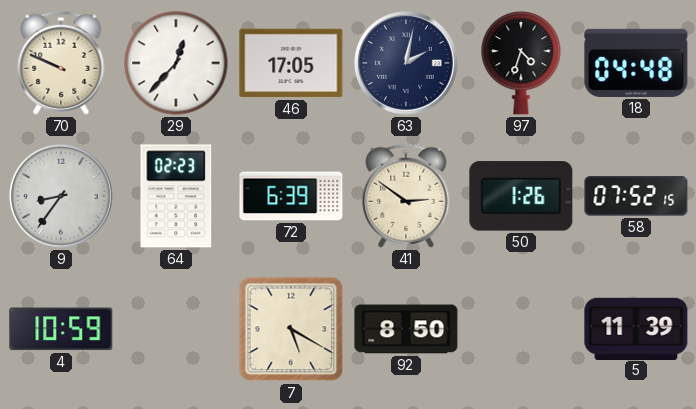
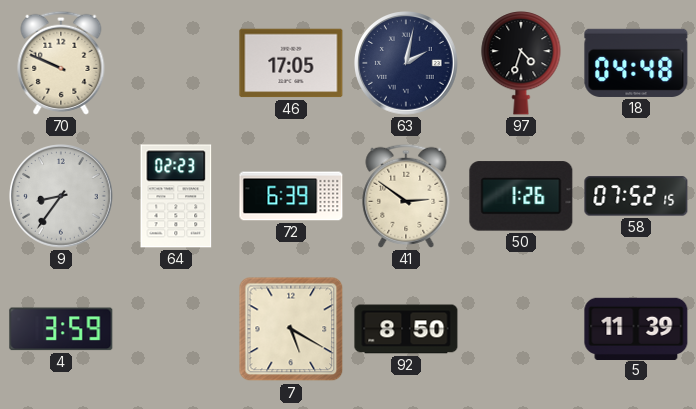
29: 12:37 -> none (176, 63)
4: 10:59 -> 3:59 (61, 329)
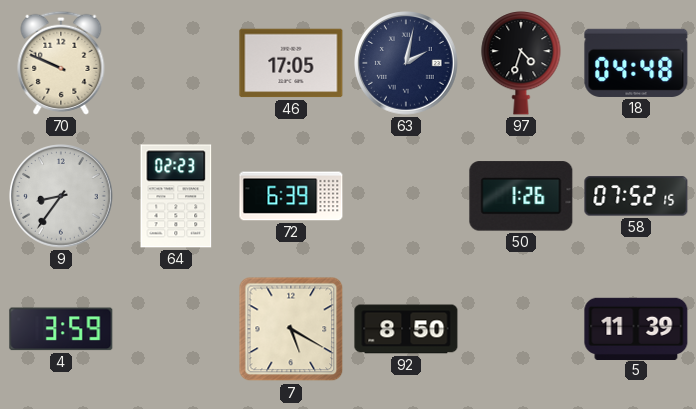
41: 2:51 -> none (406, 196)
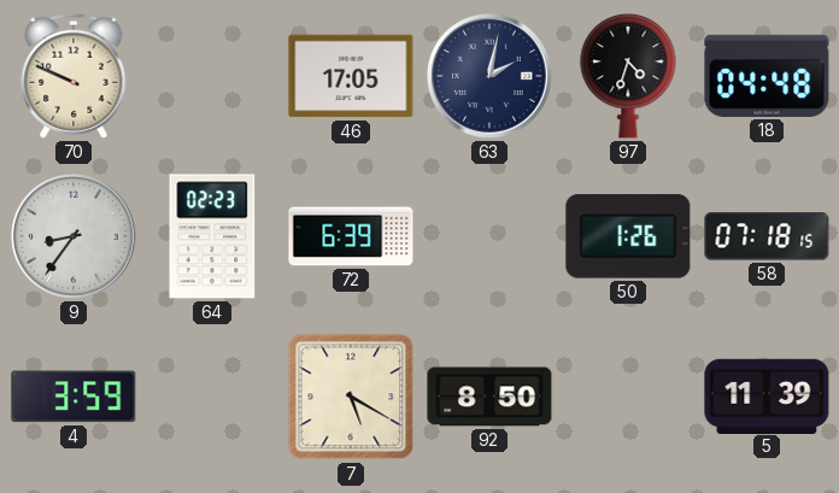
58: 07:52 -> 07:18 (767, 236)
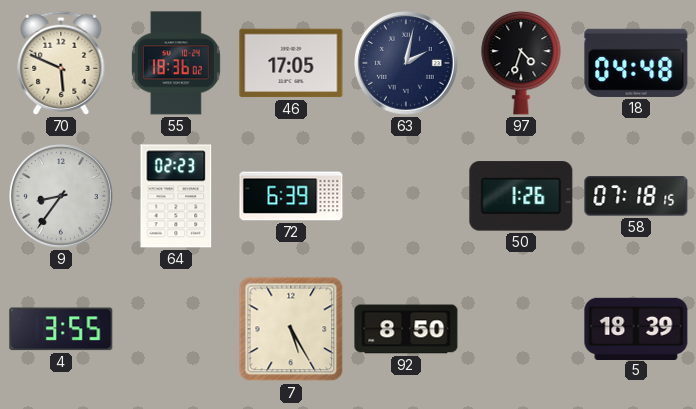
70: 9:49 -> 5:49 (61, 63)
55: none -> 18:36 (176, 63)
4: 3:59 -> 3:55 (61, 329)
7: 5:20 -> 5:25 (291, 329)
5: 11:39 -> 18:39 (636, 328)
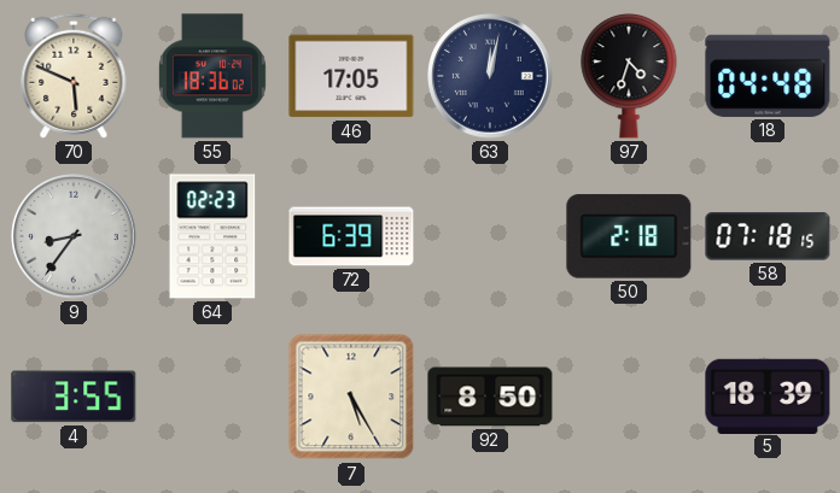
63: 2:02 -> 12:02 (490, 76)
50: 1:26 -> 2:18 (629, 236)
